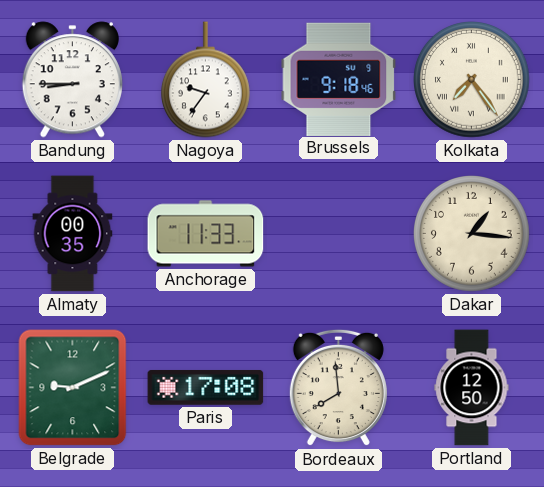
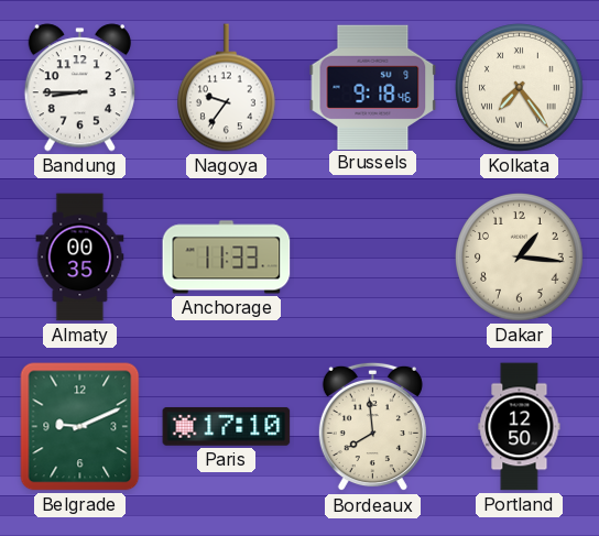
Paris: 17:08 -> 17:10 (227, 426)
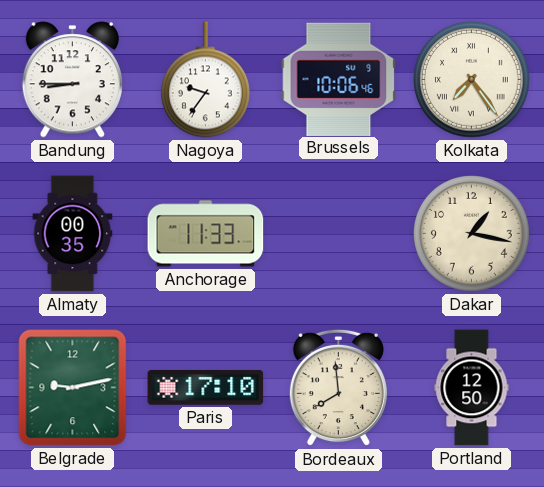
Brussels: 9:18 -> 10:06 (339, 79)
Dakar: 1:16 -> 1:17 (472, 234)
Belgrade: 9:11 -> 9:13 (73, 388)
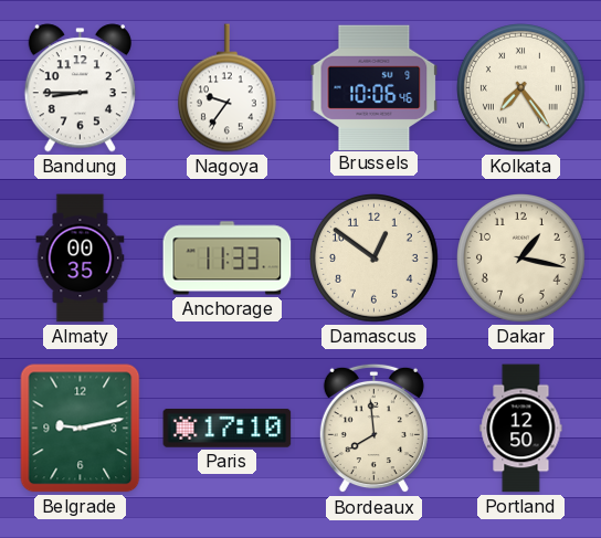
Damascus: none -> 12:51 (375, 259)
